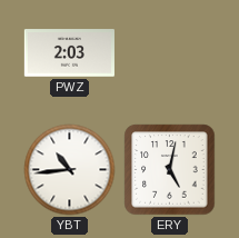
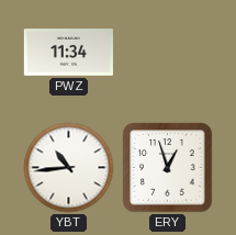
PWZ: 2:03 -> 11:34 (68, 53)
ERY: 5:02 -> 12:57 (168, 168)
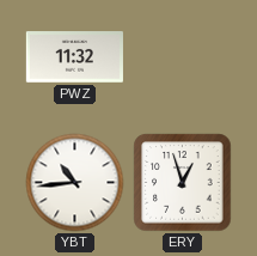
PWZ: 11:34 -> 11:32 (74, 57)
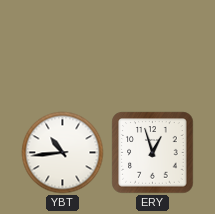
PWZ: 11:32 -> none (74, 57)
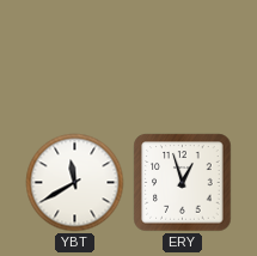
YBT: 10:44 -> 11:40 (75, 183)
